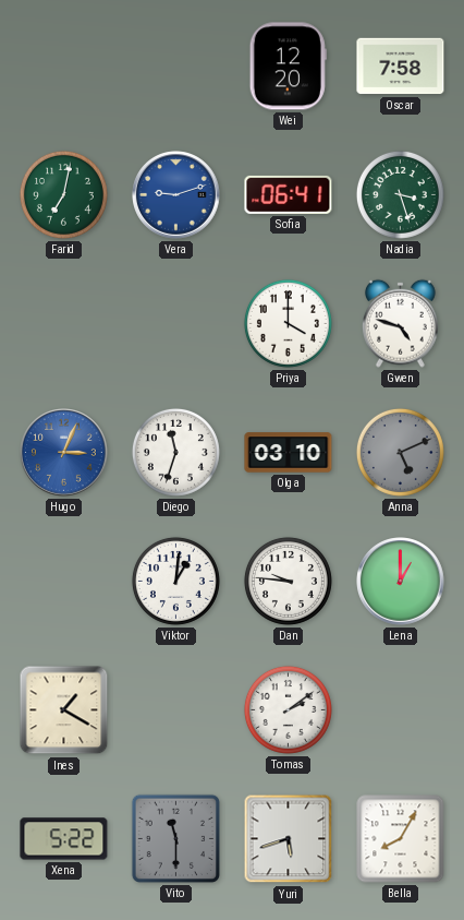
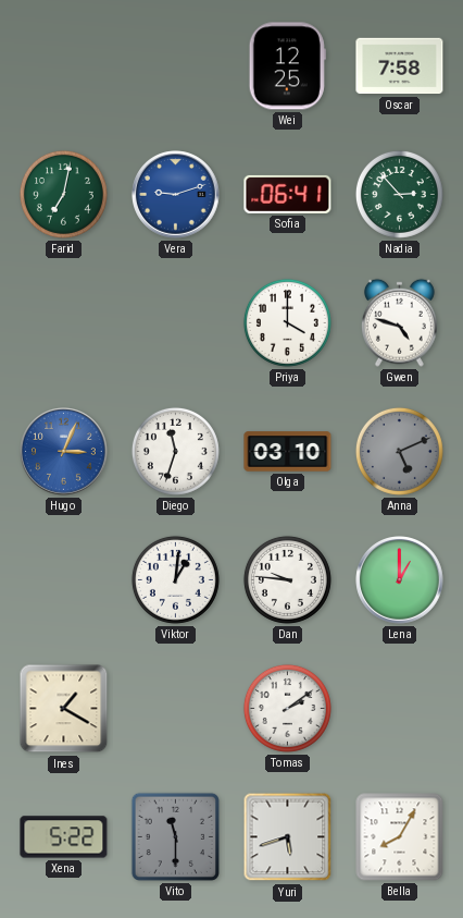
Wei: 12:20 -> 12:25 (287, 66)
Nadia: 3:27 -> 2:53 (399, 194)
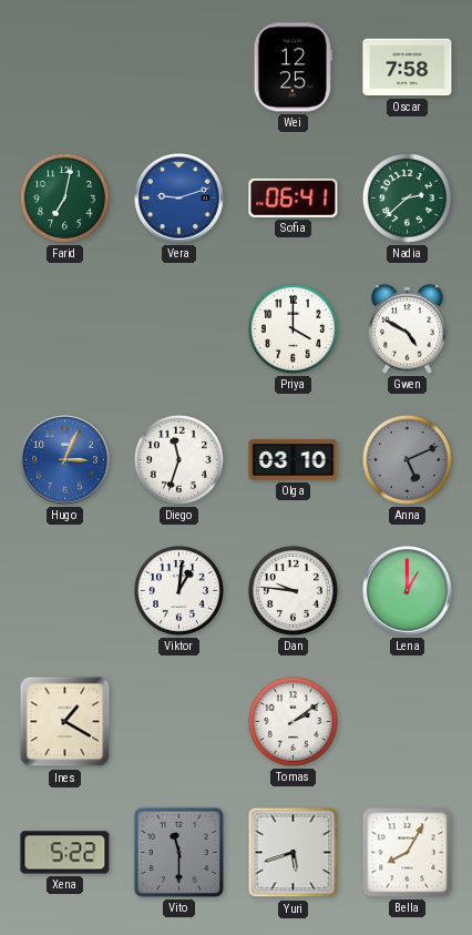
Nadia: 2:53 -> 2:38 (407, 197)
Gwen: 4:48 -> 4:50 (407, 328)
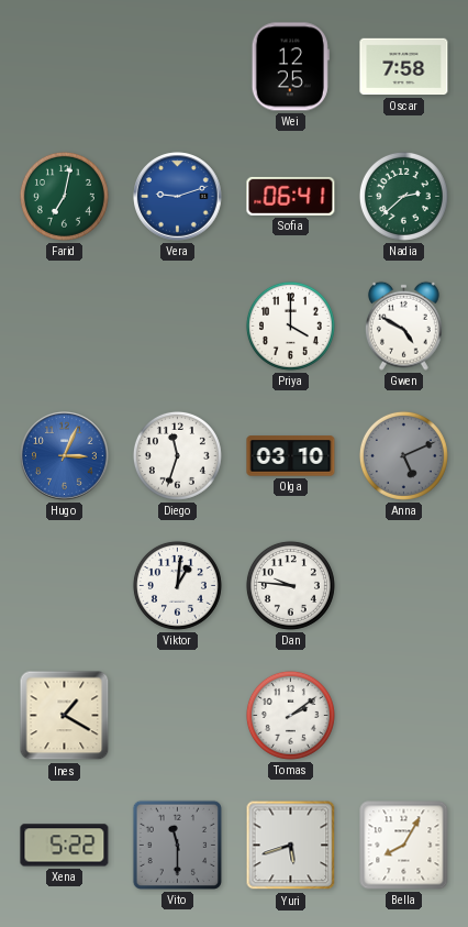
Lena: 1:00 -> none (408, 591)
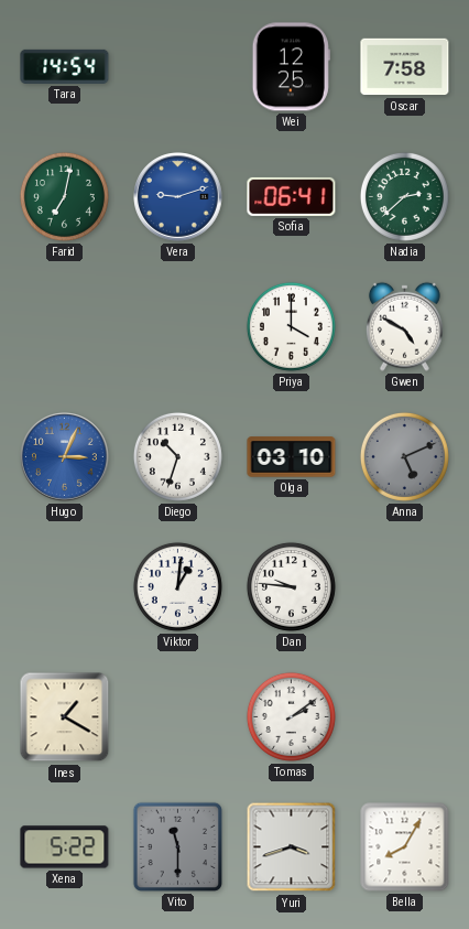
Tara: none -> 14:54 (65, 66)
Diego: 11:33 -> 10:33 (177, 456)
Yuri: 5:42 -> 3:42 (292, 847)
